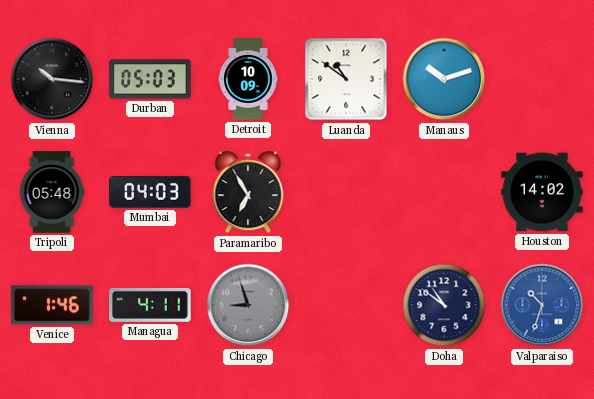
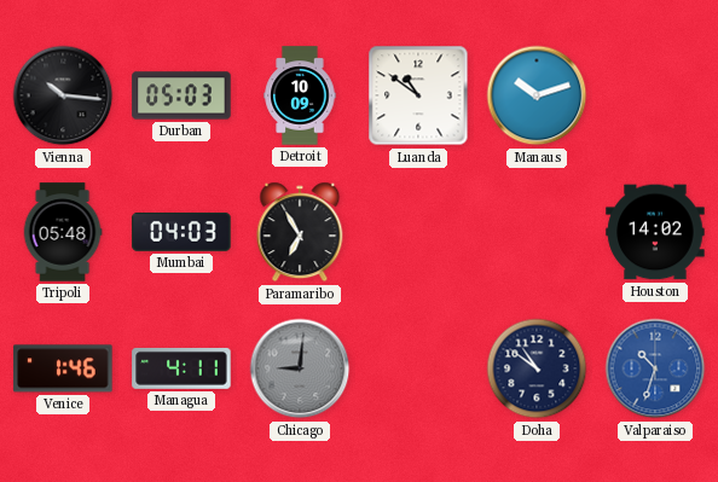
Chicago: 8:57 -> 9:01 (300, 368)
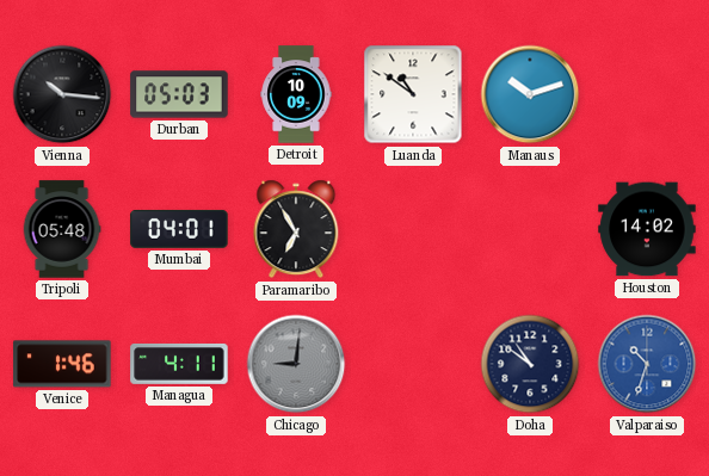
Mumbai: 04:03 -> 04:01 (179, 229)
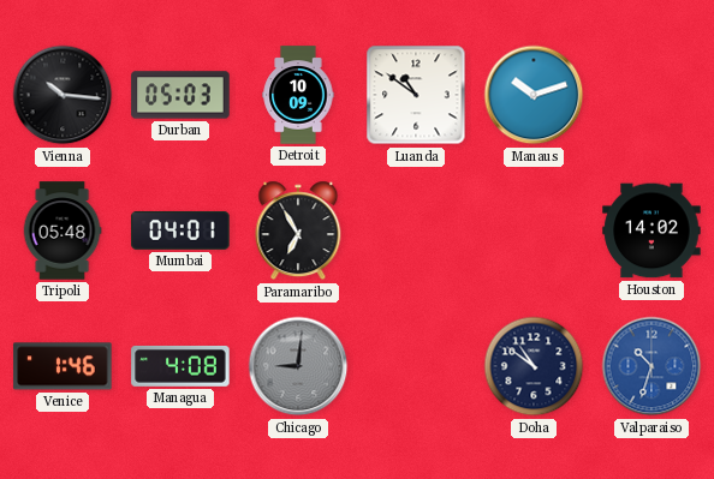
Managua: 4:11 -> 4:08 (180, 366)
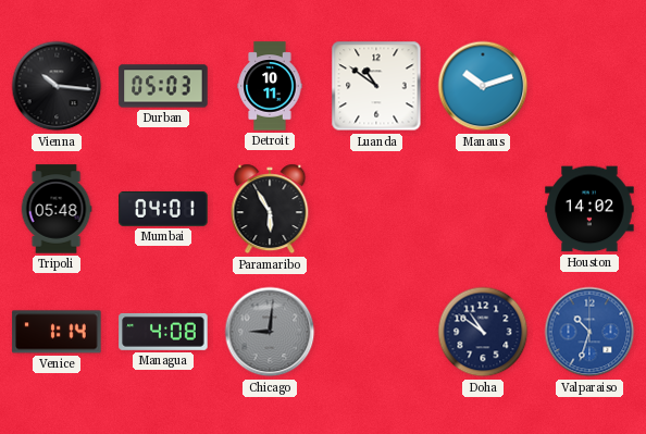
Detroit: 10:09 -> 10:11 (270, 86)
Paramaribo: 6:55 -> 5:55 (270, 209)
Venice: 1:46 -> 1:14 (57, 332)
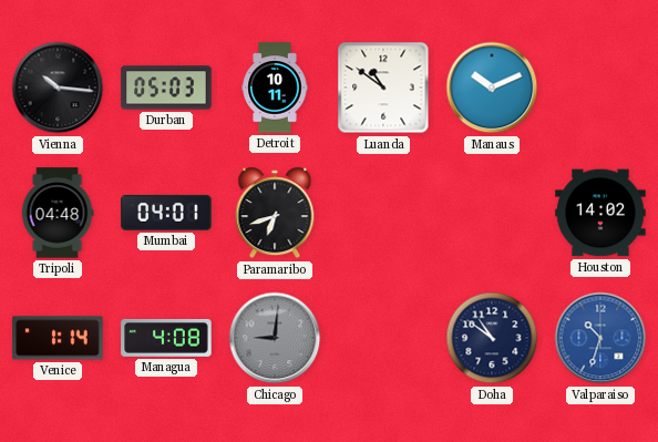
Manaus: 10:12 -> 10:11 (492, 88)
Tripoli: 05:48 -> 04:48 (58, 213)
Paramaribo: 5:55 -> 6:42 (275, 213)
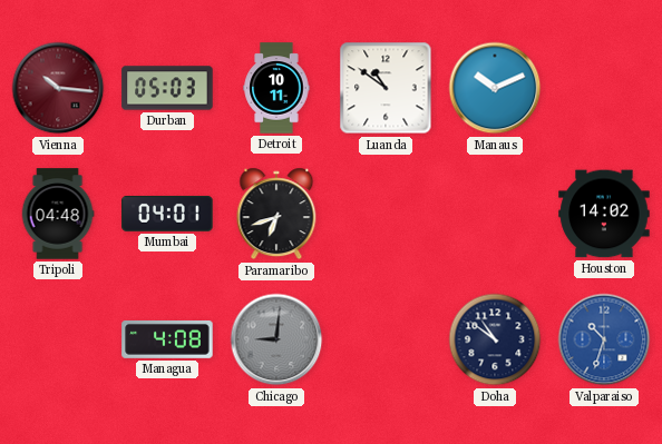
Vienna dial: black -> burgundy (58, 88)
Venice: 1:14 -> none (58, 338)
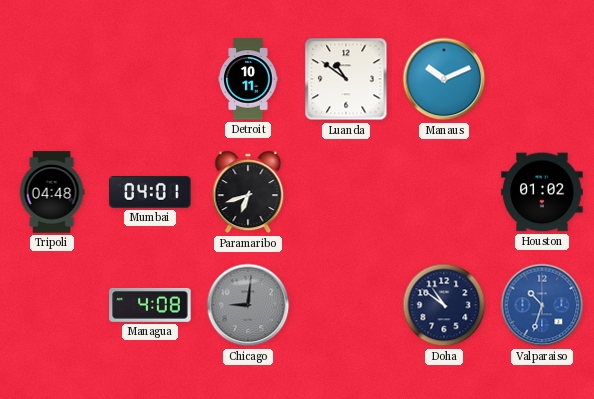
Vienna: 10:16 -> none (58, 88)
Durban: 05:03 -> none (167, 88)
Houston: 14:02 -> 01:02 (542, 192)
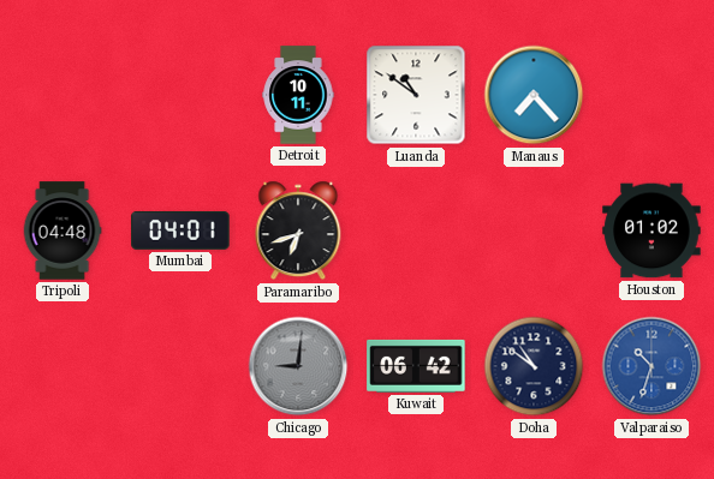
Manaus: 10:11 -> 7:23 (534, 95)
Managua: 4:08 -> none (150, 305)
Kuwait: none -> 06:42 (416, 366)
